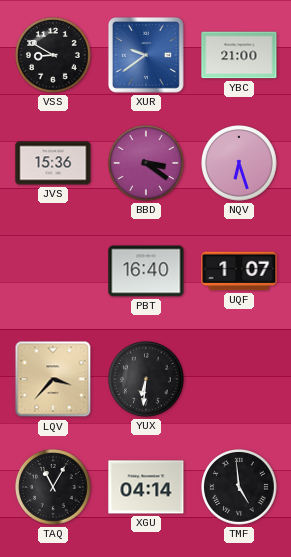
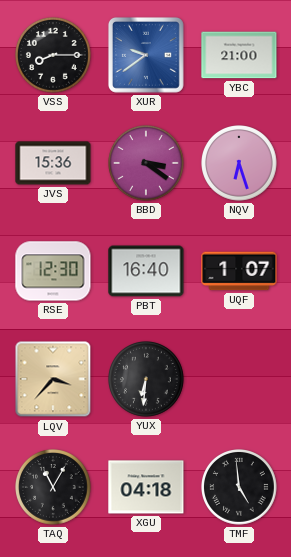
VSS: 8:50 -> 8:15 (54, 56)
RSE: none -> 12:30 (53, 271)
XGU: 04:14 -> 04:18 (146, 487)
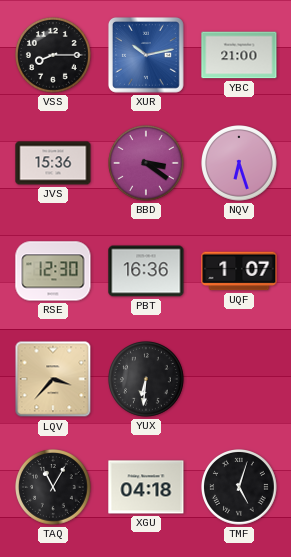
XUR: 9:39 -> 10:13 (146, 55)
PBT: 16:40 -> 16:36 (146, 271)
TMF: 4:59 -> 5:03 (240, 488)
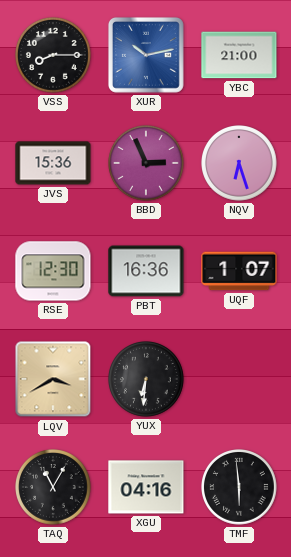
BBD: 3:21 -> 2:56 (147, 164)
LQV: 3:37 -> 3:40 (53, 379)
XGU: 04:18 -> 04:16 (146, 487)
TMF: 5:03 -> 5:59 (240, 488)
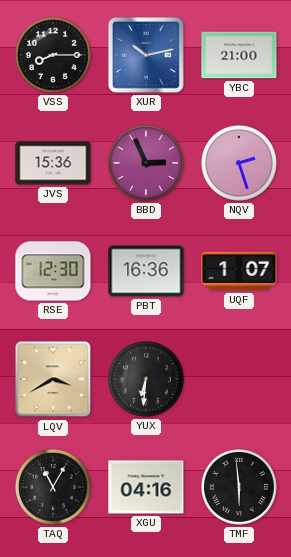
NQV: 6:27 -> 2:27 (240, 164)
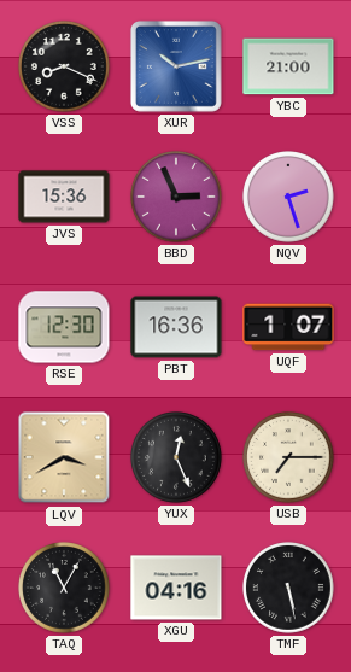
VSS: 8:15 -> 8:19 (65, 68)
YUX: 6:31 -> 12:26 (177, 458)
USB: none -> 7:15 (289, 458)
TMF: 5:59 -> 5:28 (289, 589)
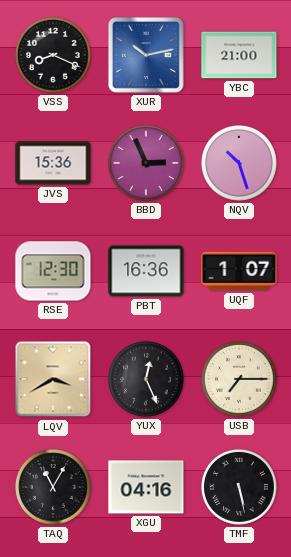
NQV: 2:27 -> 10:27 (240, 164)
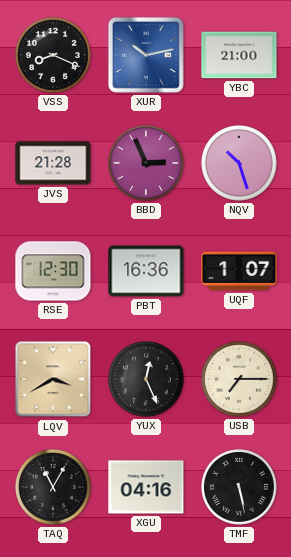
JVS: 15:36 -> 21:28 (53, 163)
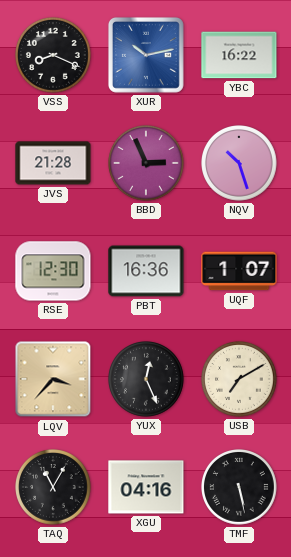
YBC: 21:00 -> 16:22 (239, 55)
LQV: 3:40 -> 3:37 (53, 379)
USB: 7:15 -> 7:10 (240, 380)
